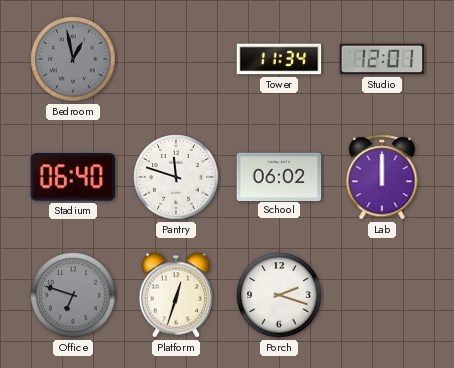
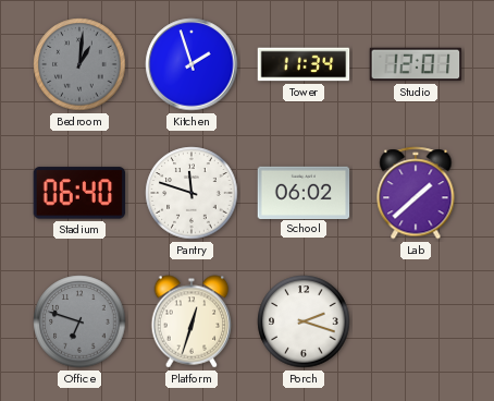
Bedroom: 12:58 -> 1:01 (79, 64)
Kitchen: none -> 1:57 (192, 64)
Lab: 12:00 -> 1:38 (416, 193)
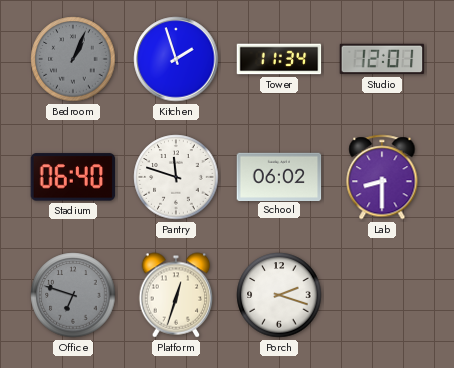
Bedroom: 1:01 -> 1:04 (73, 59)
Lab: 1:38 -> 8:30 (382, 177)
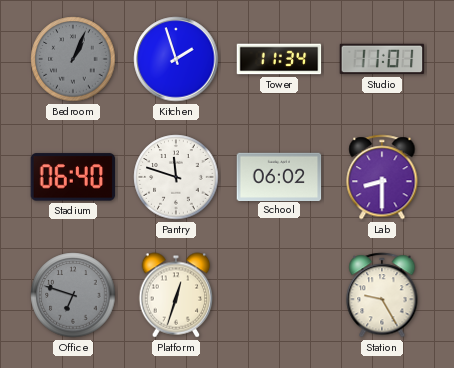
Studio: 12:01 -> 11:01 (382, 59)
Porch: 2:18 -> none (279, 295)
Station: none -> 9:25 (382, 295)
